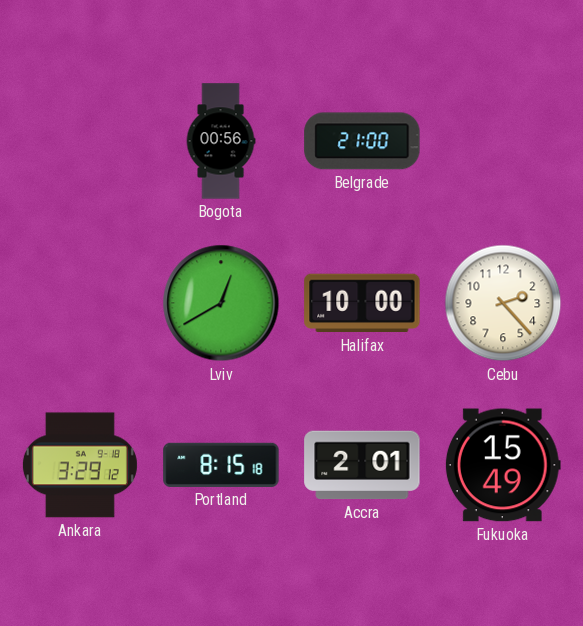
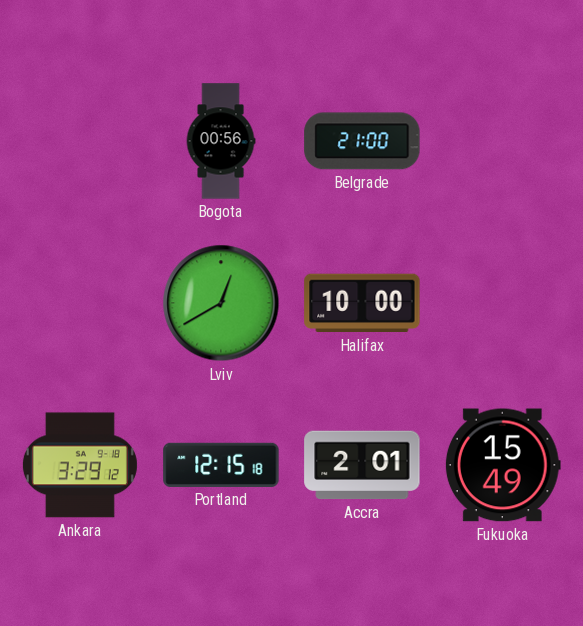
Cebu: 2:23 -> none (503, 303)
Portland: 8:15 -> 12:15 (221, 465)
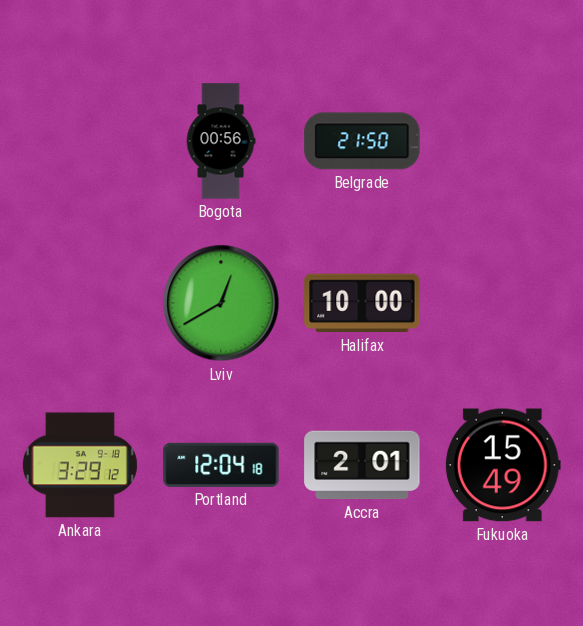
Belgrade: 21:00 -> 21:50 (362, 141)
Portland: 12:15 -> 12:04 (221, 465)
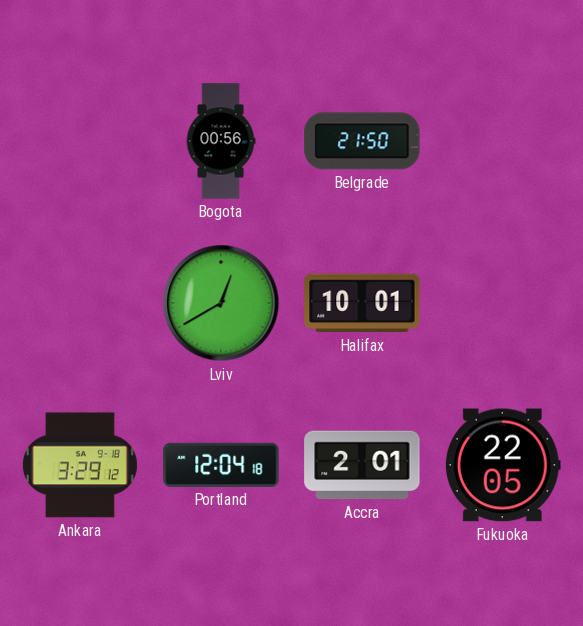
Halifax: 10:00 -> 10:01 (362, 303)
Fukuoka: 15:49 -> 22:05 (503, 465)
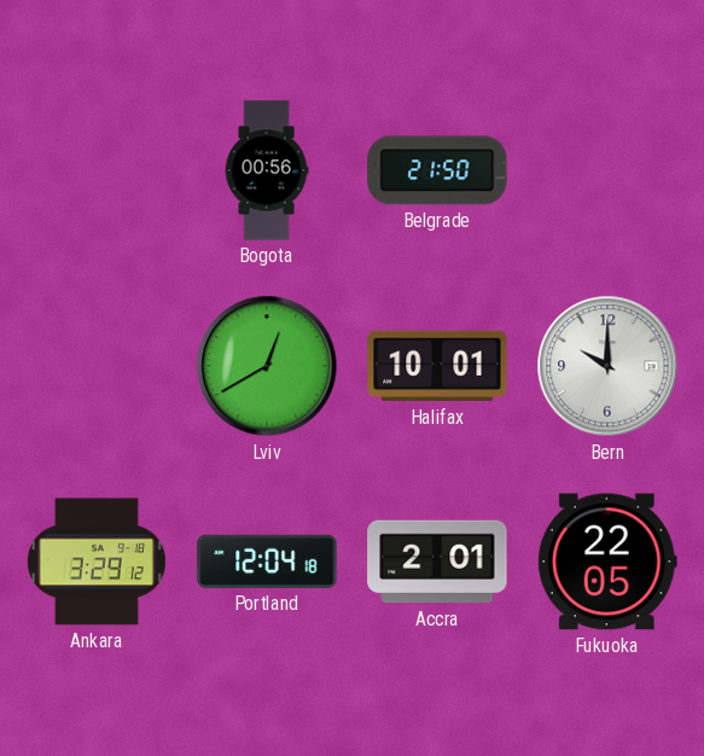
Bern: none -> 10:00 (607, 366)
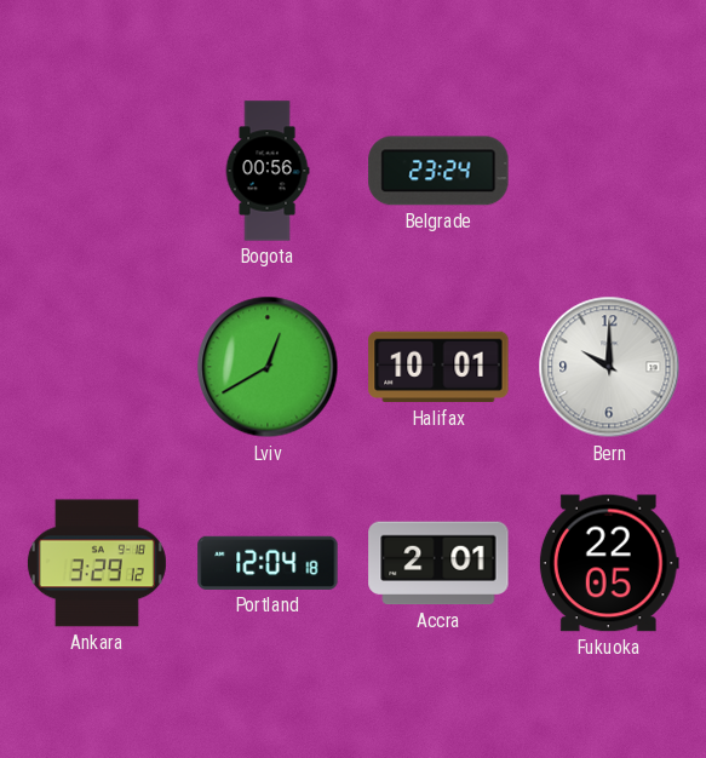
Belgrade: 21:50 -> 23:24 (438, 171)
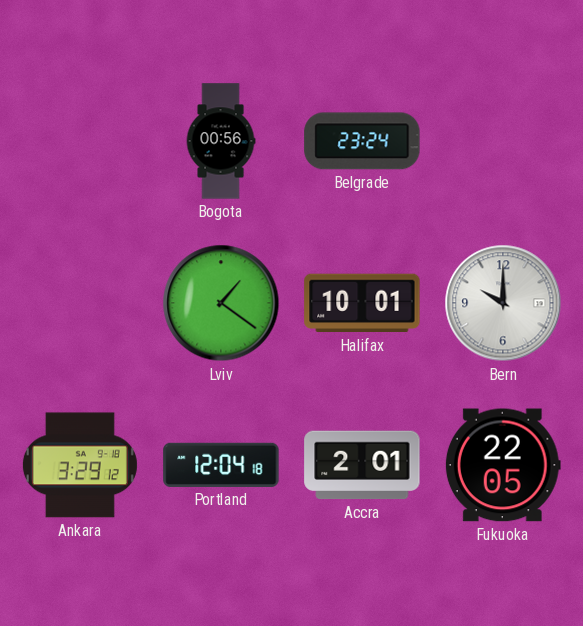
Lviv: 12:40 -> 1:21 (221, 303)
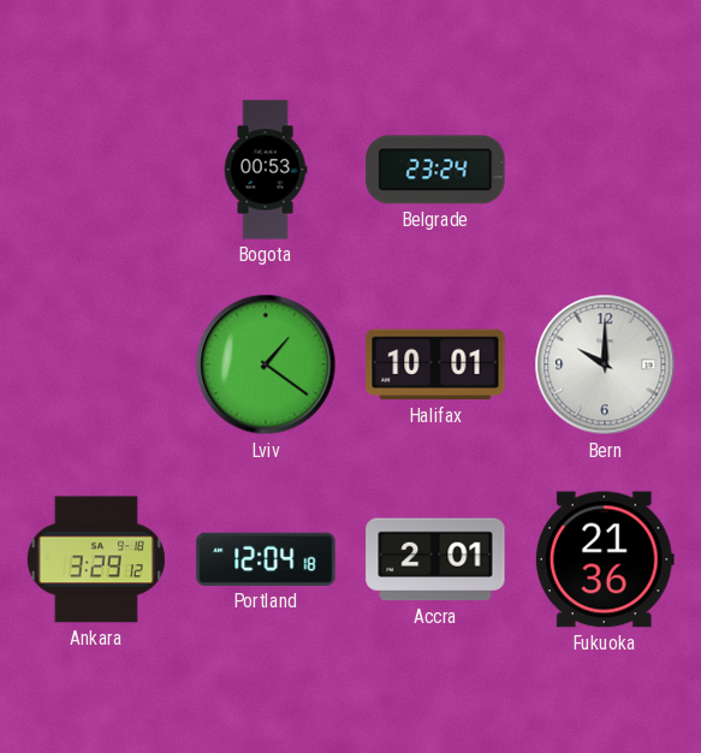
Bogota: 00:56 -> 00:53 (266, 170)
Fukuoka: 22:05 -> 21:36 (605, 559)
